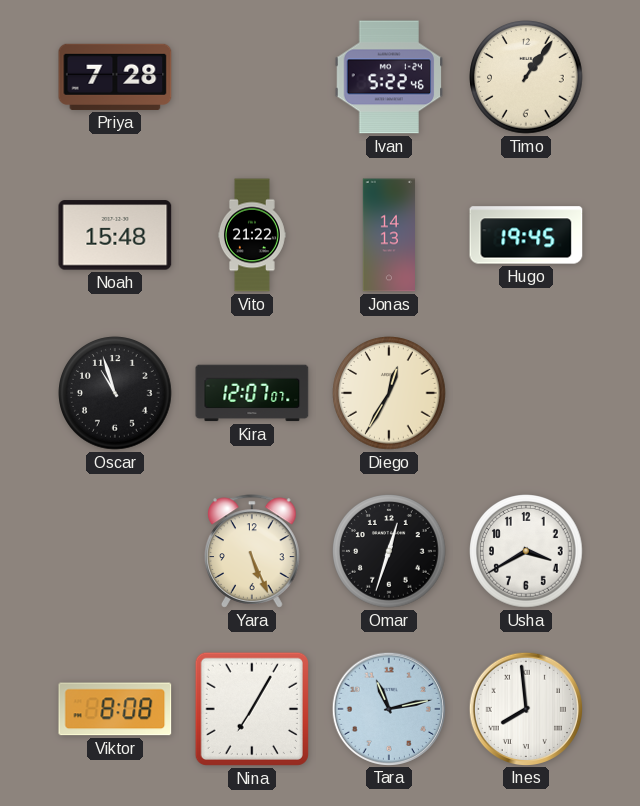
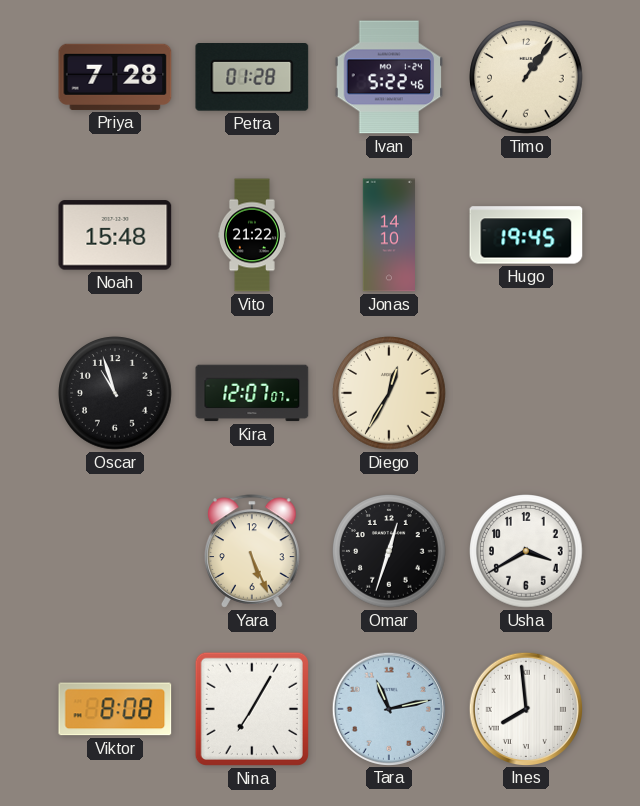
Petra: none -> 01:28 (252, 78)
Jonas: 14:13 -> 14:10 (388, 235)
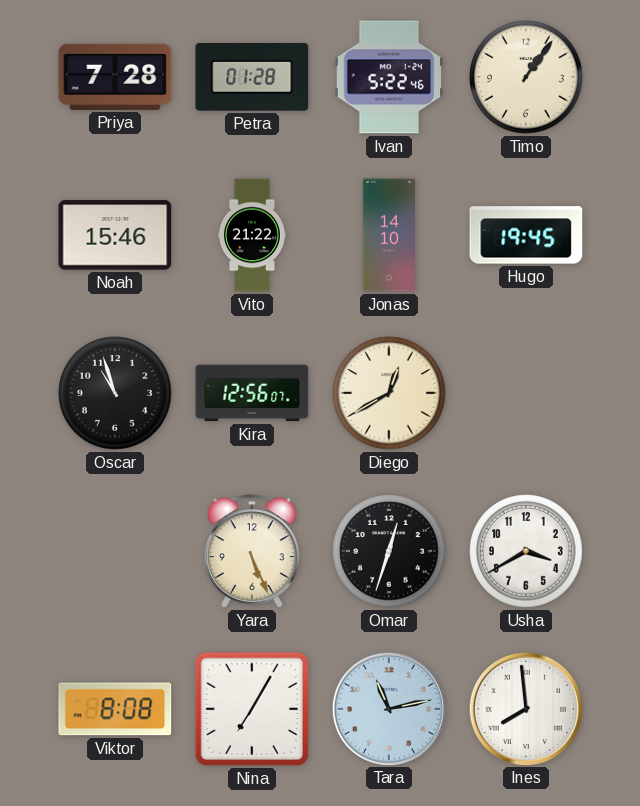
Noah: 15:48 -> 15:46 (115, 235)
Kira: 12:07 -> 12:56 (252, 393)
Diego: 12:35 -> 12:40 (389, 393)
